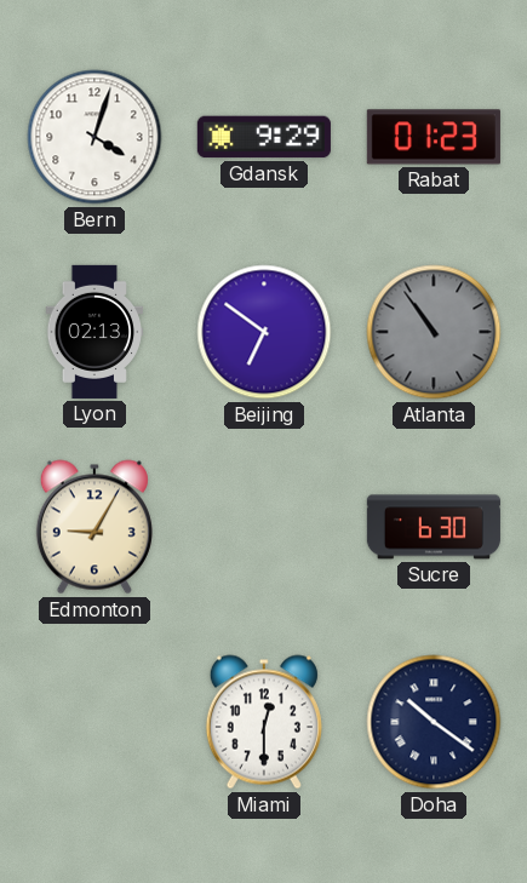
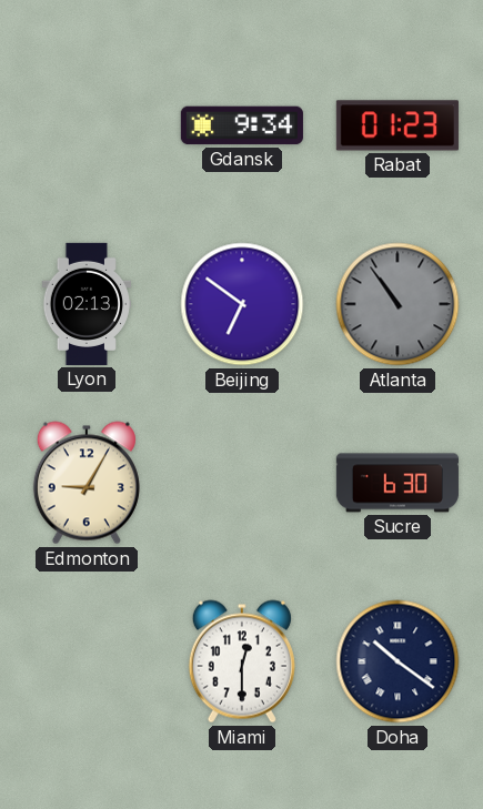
Bern: 4:03 -> none (94, 137)
Gdansk: 9:29 -> 9:34 (242, 125)
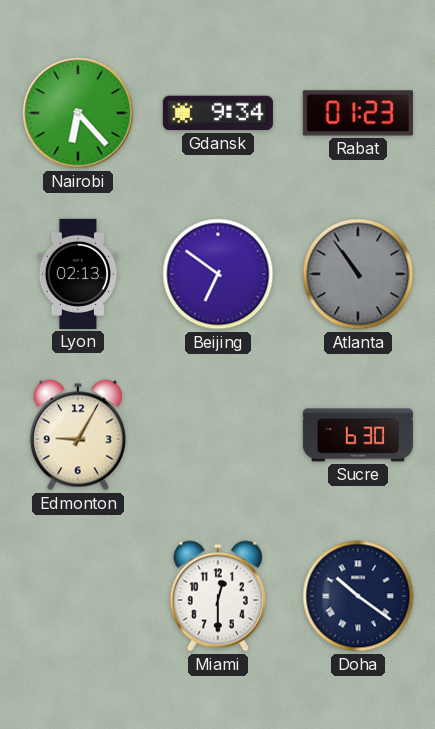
Nairobi: none -> 6:23 (78, 113)
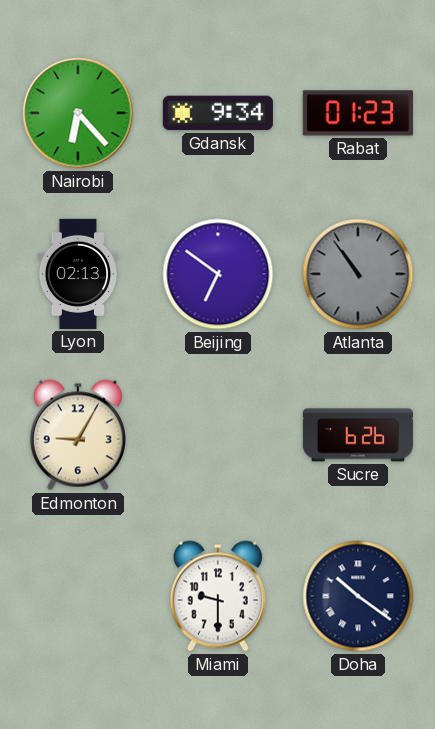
Sucre: 6:30 -> 6:26 (358, 435)
Miami: 12:30 -> 9:30 (218, 596)
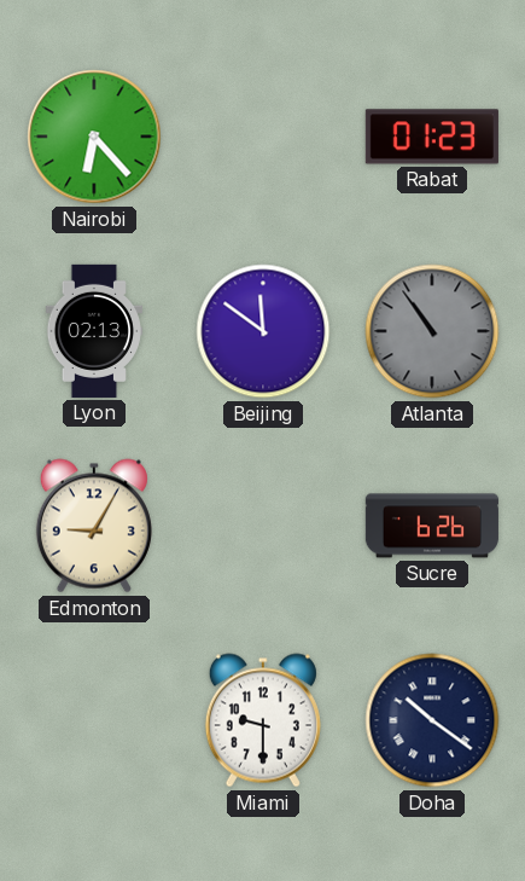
Gdansk: 9:34 -> none (218, 113)
Beijing: 6:51 -> 11:51 (263, 331)
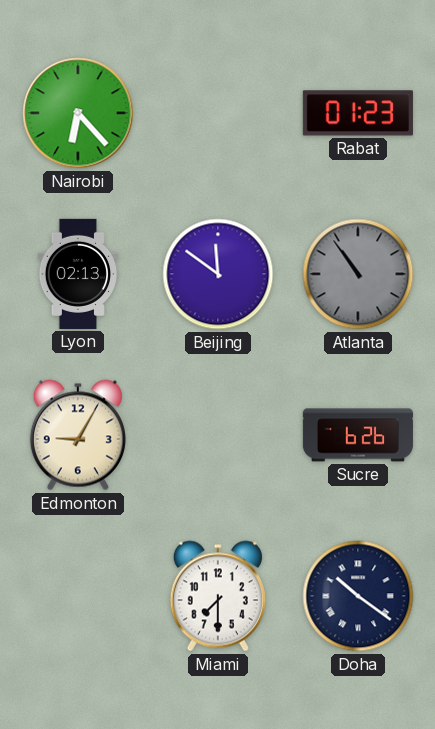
Miami: 9:30 -> 7:30 (218, 596)
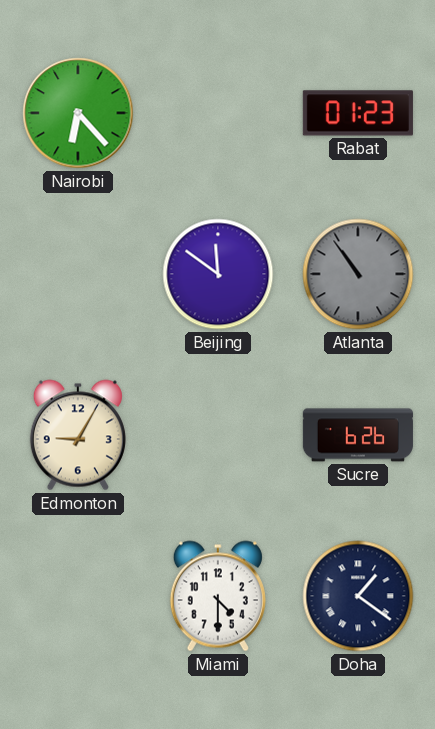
Lyon: 02:13 -> none (78, 274)
Miami: 7:30 -> 4:30 (218, 596)
Doha: 10:21 -> 1:21 (358, 596)
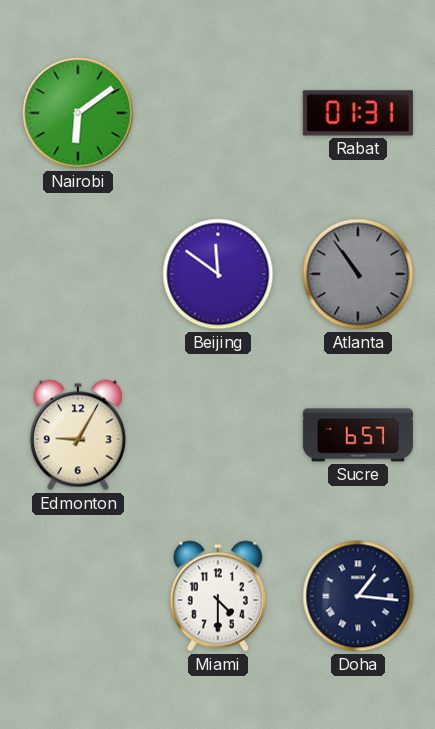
Nairobi: 6:23 -> 6:09 (78, 113)
Rabat: 01:23 -> 01:31 (358, 113)
Sucre: 6:26 -> 6:57 (358, 435)
Doha: 1:21 -> 1:16 (358, 596)
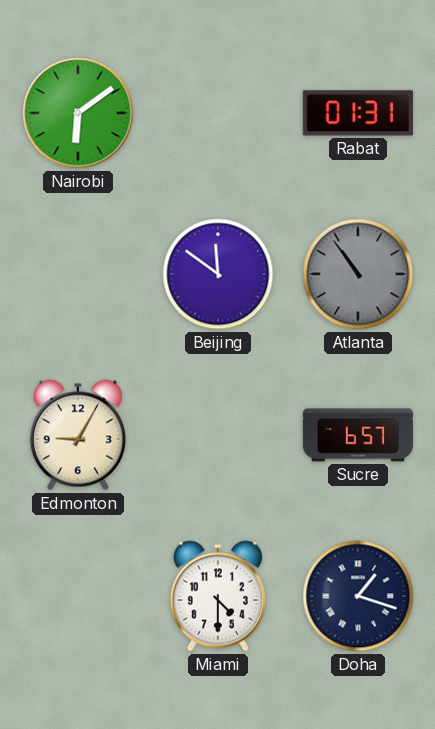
Doha: 1:16 -> 1:18 (358, 596)
